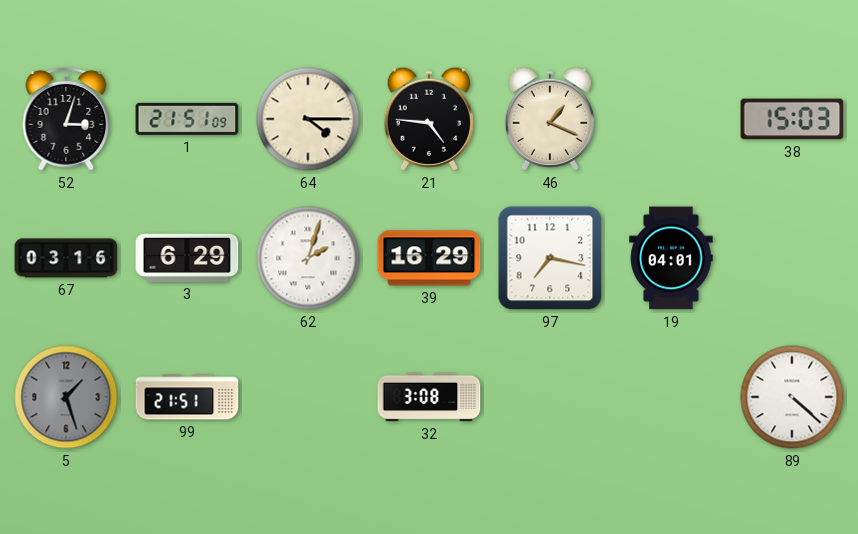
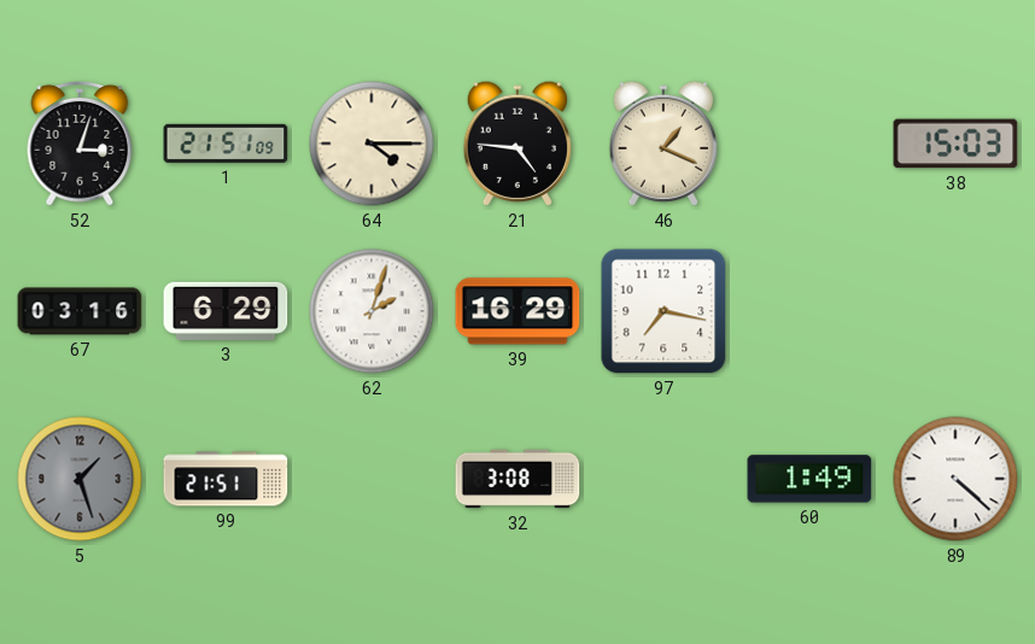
19: 04:01 -> none (671, 258)
60: none -> 1:49 (809, 479)
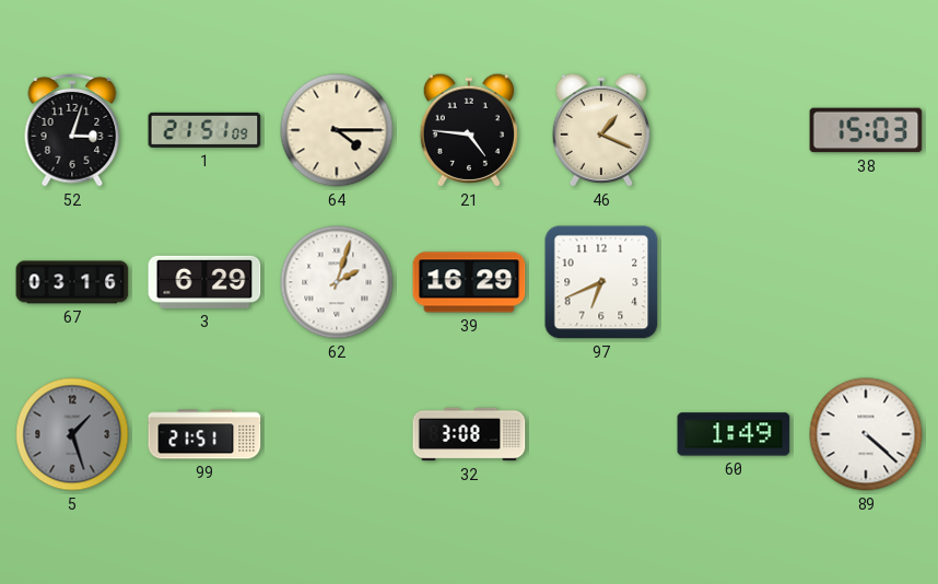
97: 7:17 -> 6:41 (601, 282)
